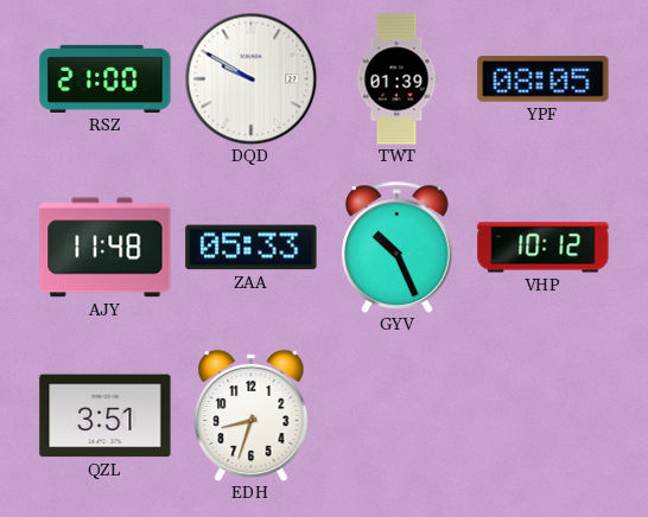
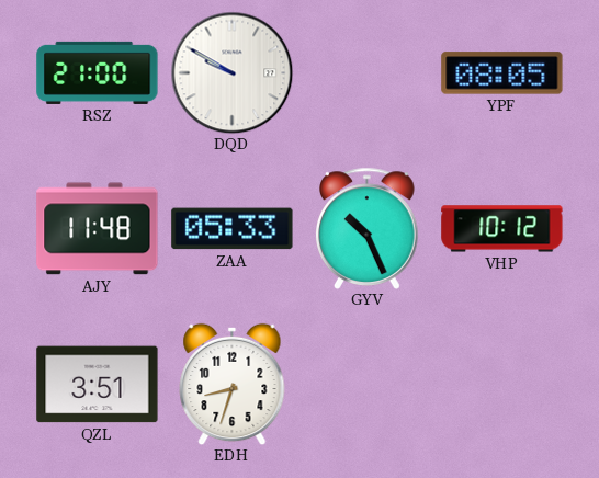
TWT: 01:39 -> none (396, 79)
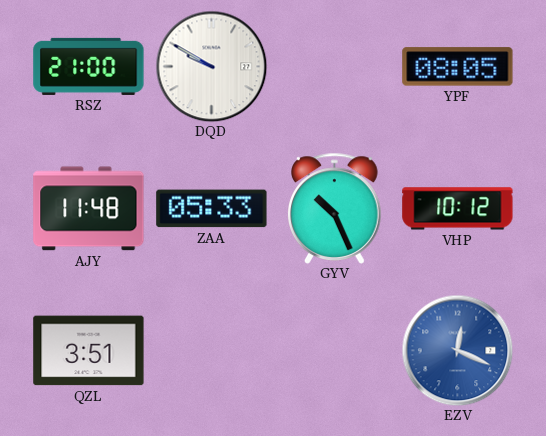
EDH: 8:33 -> none (233, 384)
EZV: none -> 12:19 (457, 350)
